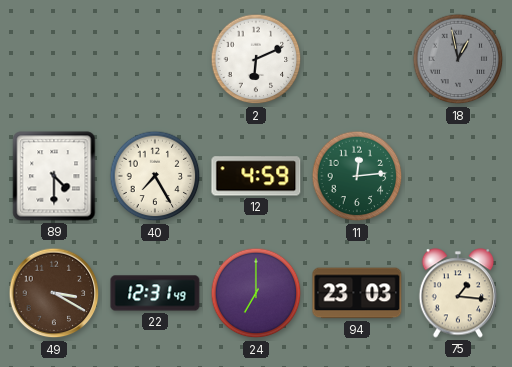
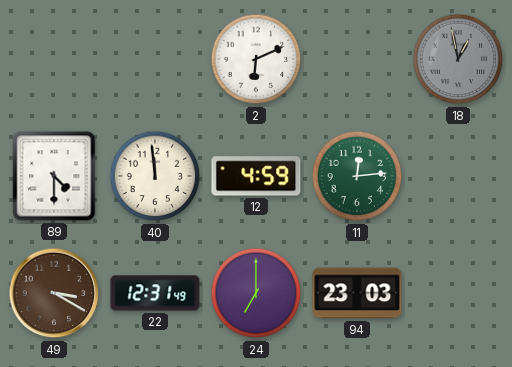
40: 7:25 -> 11:59 (155, 176)
75: 1:16 -> none (458, 293)
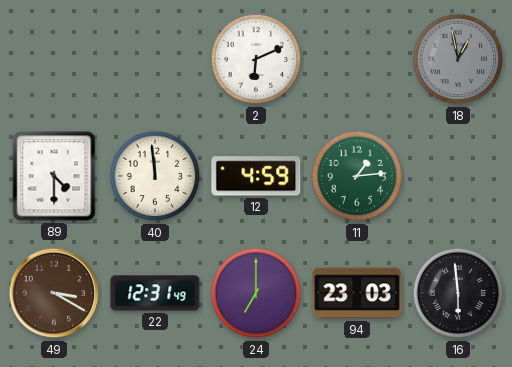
11: 12:14 -> 1:14 (357, 176)
16: none -> 5:59 (458, 293)
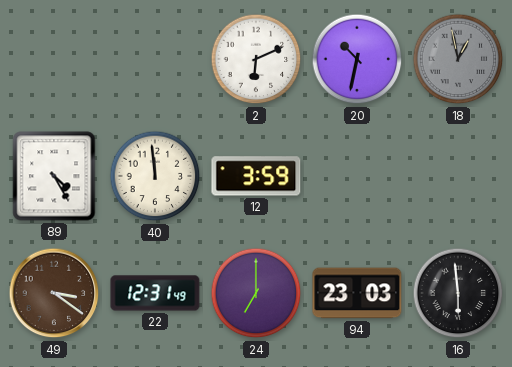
20: none -> 10:32 (357, 59)
89: 4:30 -> 4:25 (54, 176)
12: 4:59 -> 3:59 (256, 176)
11: 1:14 -> none (357, 176)
49: 3:20 -> 3:21 (54, 293)
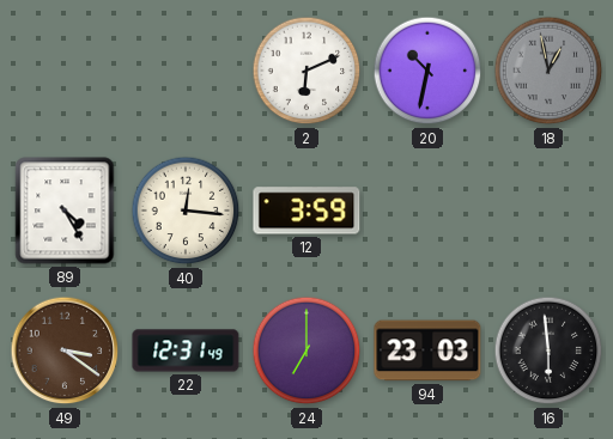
40: 11:59 -> 12:16 (186, 211)
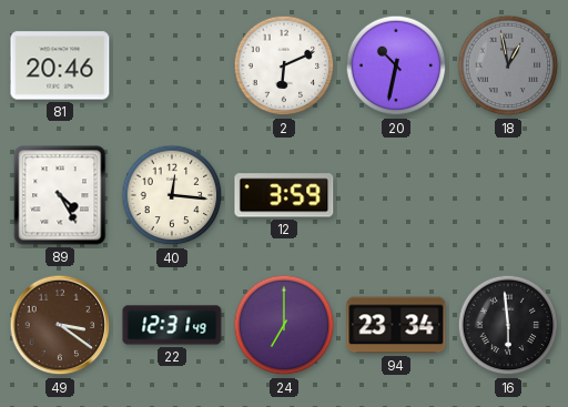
81: none -> 20:46 (60, 65)
94: 23:03 -> 23:34 (396, 325)
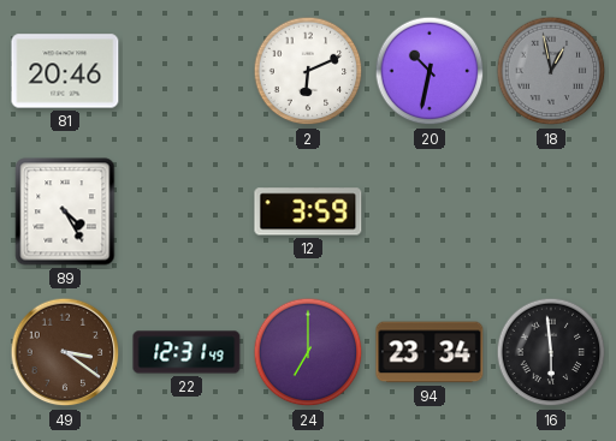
40: 12:16 -> none (172, 195)
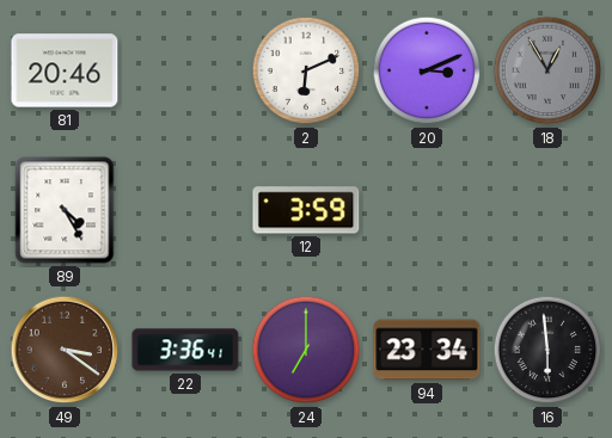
20: 10:32 -> 3:11 (427, 70)
18: 12:58 -> 12:55 (547, 70)
22: 12:31 -> 3:36 (185, 350)
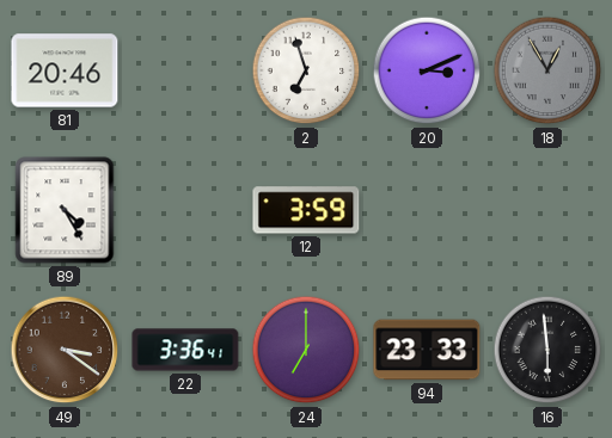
2: 6:11 -> 6:57 (306, 70)
94: 23:34 -> 23:33 (427, 350)
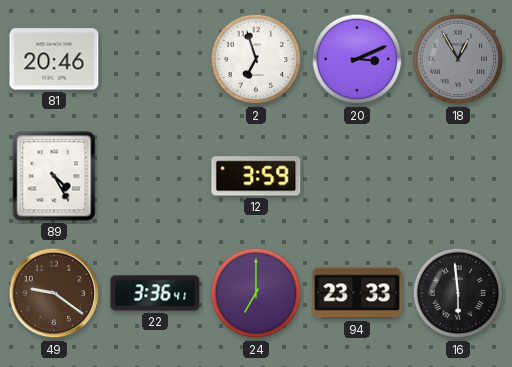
49: 3:21 -> 9:21 (54, 293)
